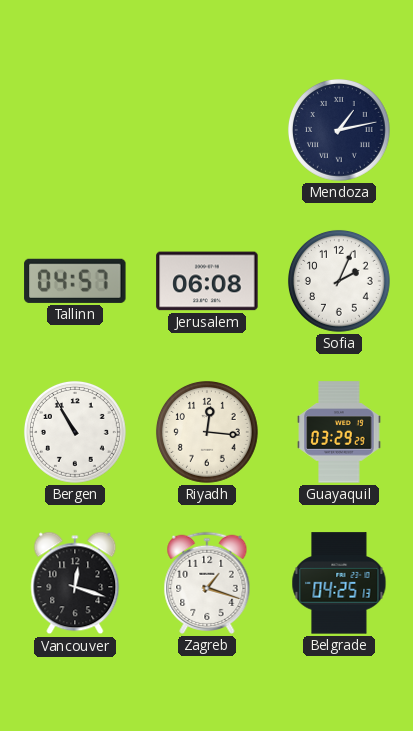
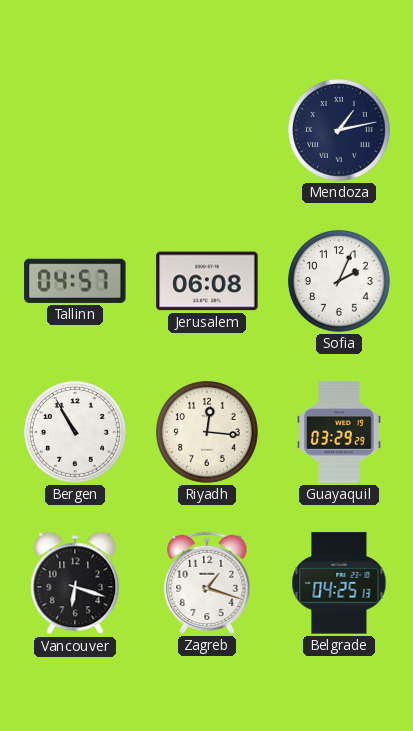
Vancouver: 12:18 -> 6:18 (75, 583)
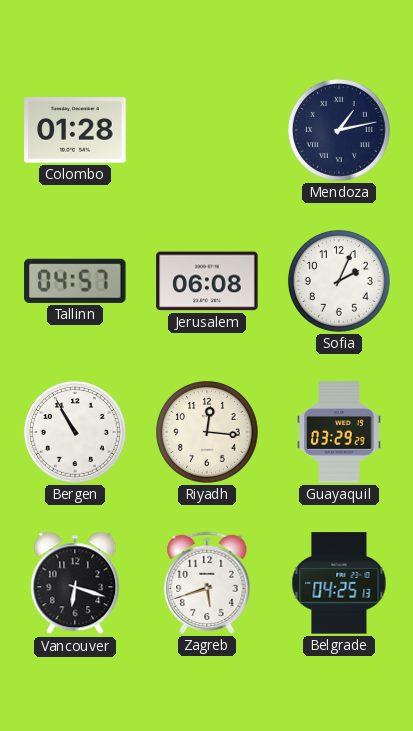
Colombo: none -> 01:28 (75, 130)
Zagreb: 1:18 -> 5:42 (207, 583)
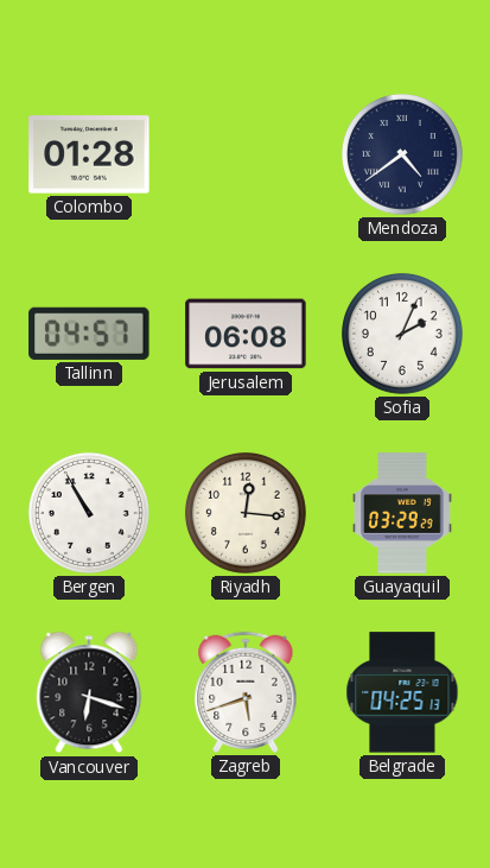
Mendoza: 1:13 -> 4:39 (402, 154)
